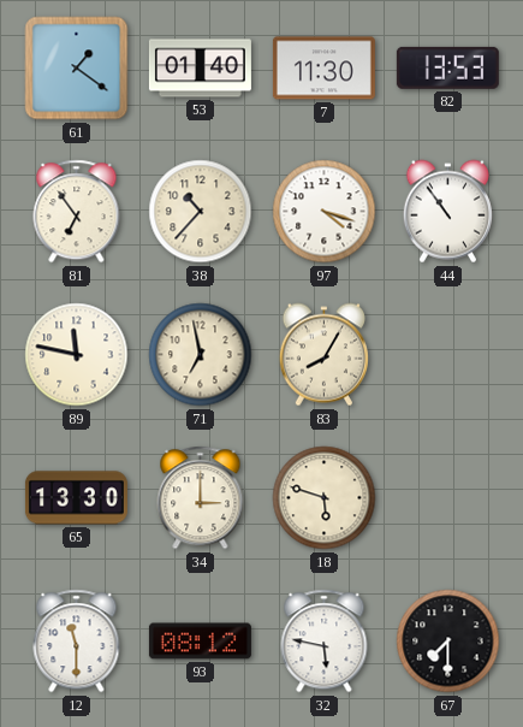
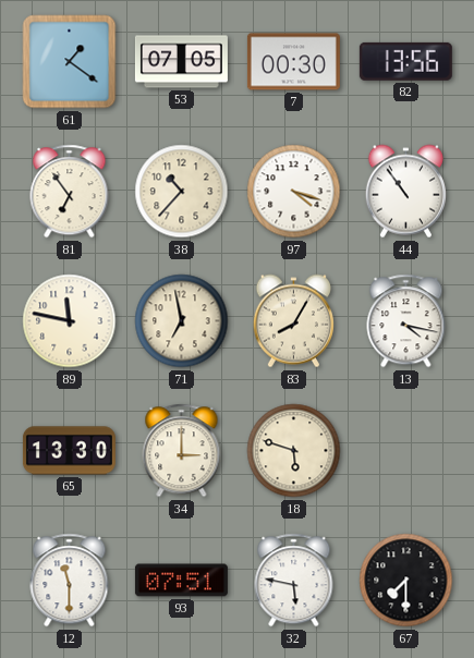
53: 01:40 -> 07:05 (181, 62)
7: 11:30 -> 00:30 (293, 62)
82: 13:53 -> 13:56 (405, 61)
13: none -> 4:17 (406, 321)
93: 08:12 -> 07:51 (181, 581)
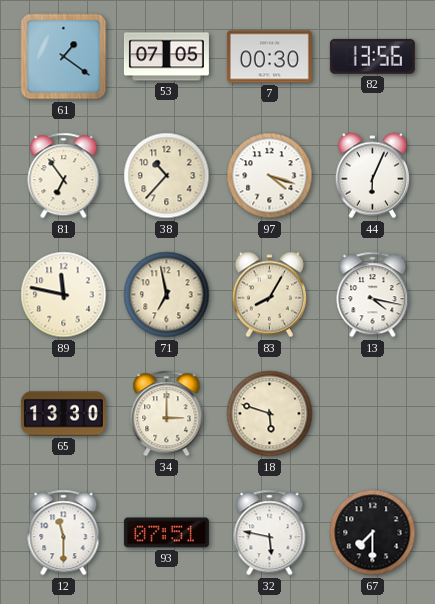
44: 10:54 -> 6:04 (372, 176)
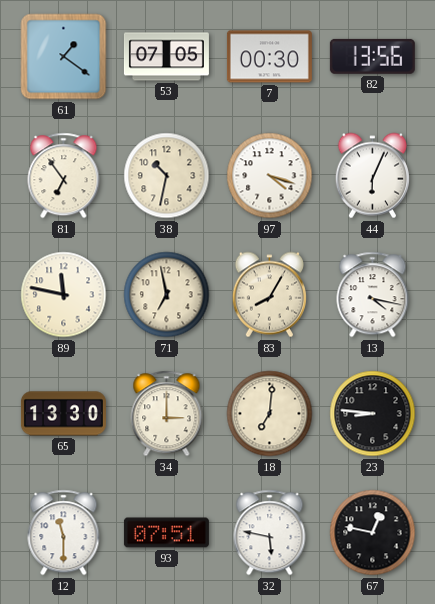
38: 10:37 -> 10:32 (167, 176)
18: 5:48 -> 7:01 (270, 414)
23: none -> 8:46 (373, 414)
67: 7:30 -> 12:47 (373, 533)
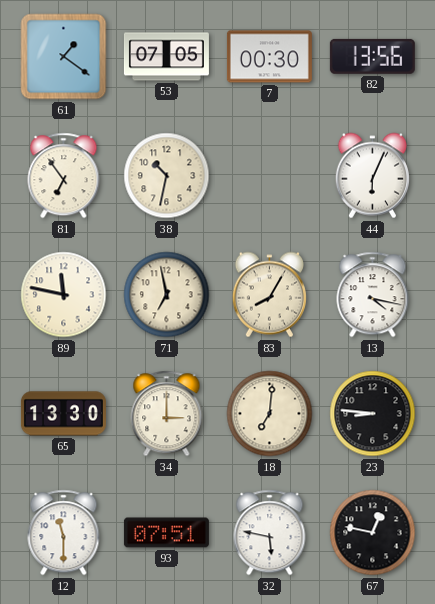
97: 4:18 -> none (270, 176)
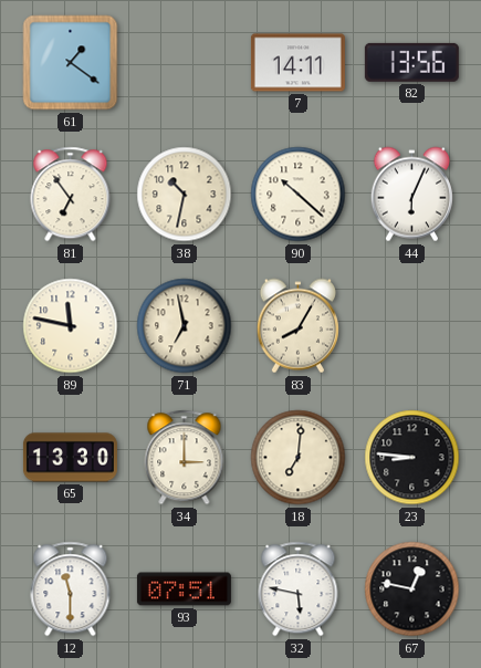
53: 07:05 -> none (166, 57)
7: 00:30 -> 14:11 (297, 63)
90: none -> 10:22 (299, 195)
13: 4:17 -> none (373, 295)
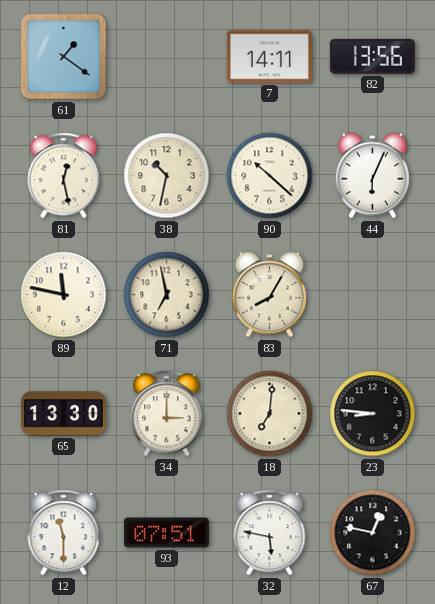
81: 6:54 -> 12:28 (64, 176)
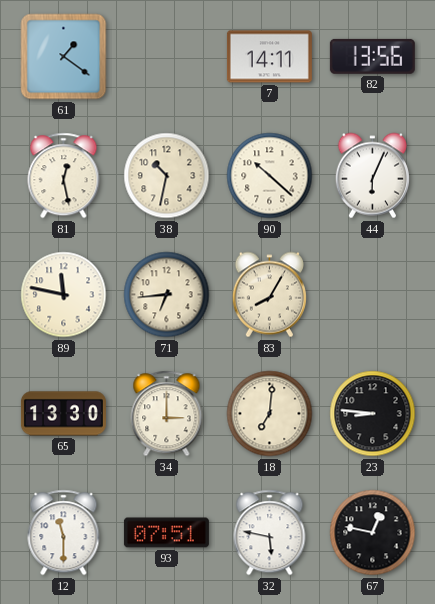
71: 6:58 -> 6:44 (167, 295)
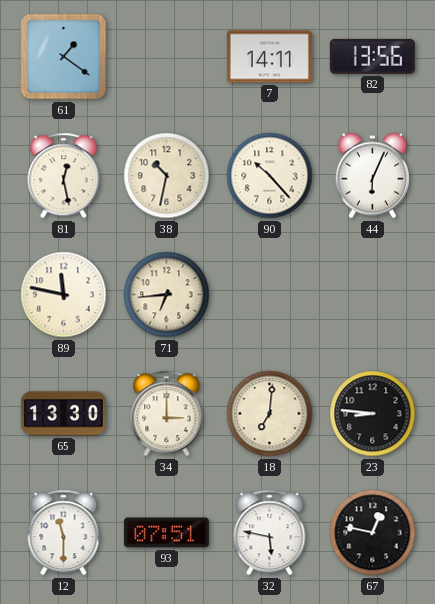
90: 10:22 -> 10:23 (270, 176)
83: 8:05 -> none (269, 295)
